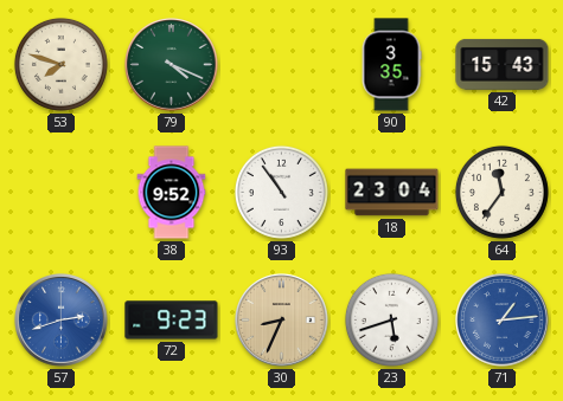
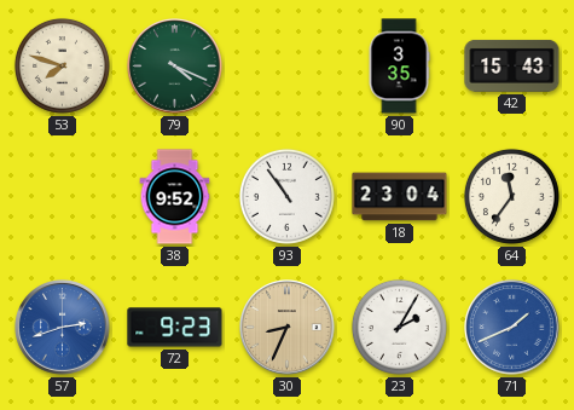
23: 5:42 -> 2:05 (399, 327)
71: 1:14 -> 1:41 (512, 328)
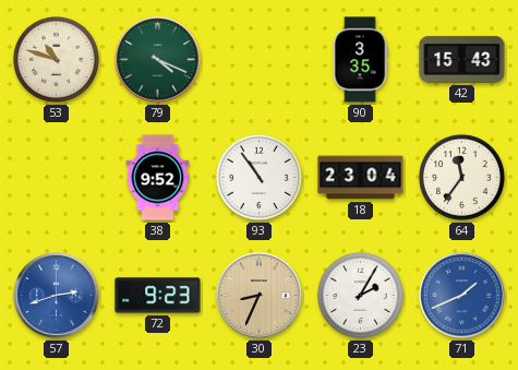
53: 7:48 -> 10:48 (56, 59)
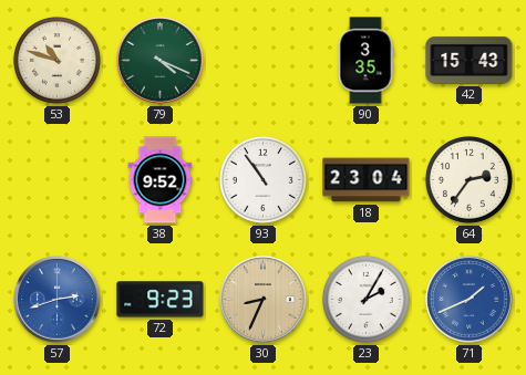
64: 11:36 -> 2:36 (468, 179)
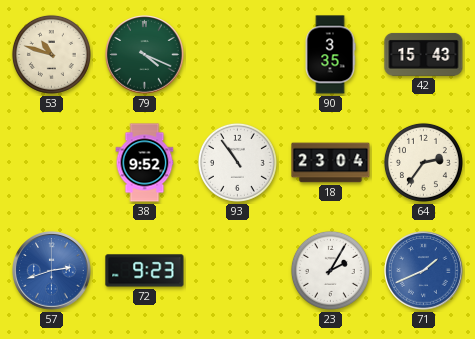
30: 8:34 -> none (264, 300)
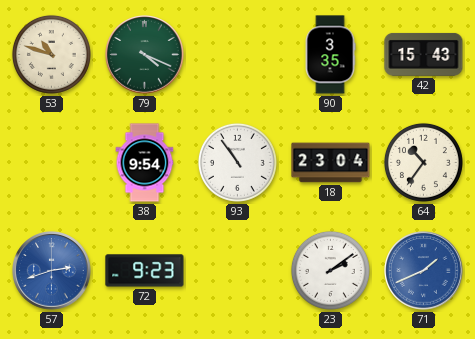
38: 9:52 -> 9:54 (145, 163)
64: 2:36 -> 10:36 (423, 162)
23: 2:05 -> 2:09 (330, 270)
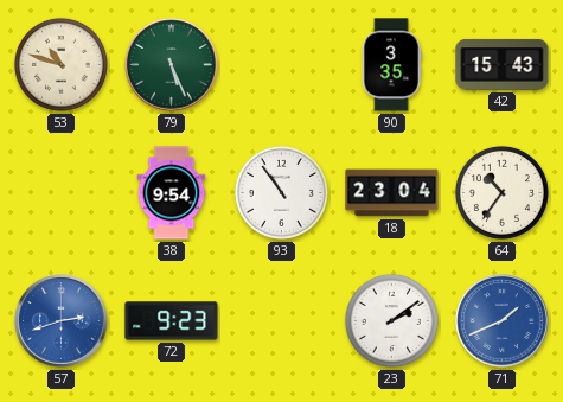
79: 4:19 -> 5:26 (172, 65)
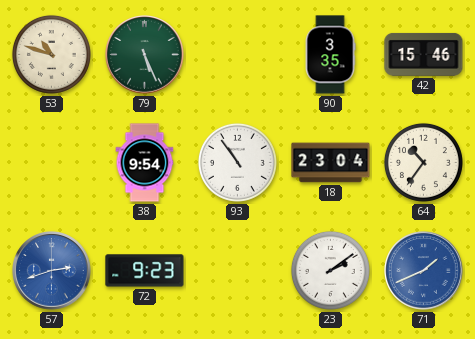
42: 15:43 -> 15:46 (424, 54)
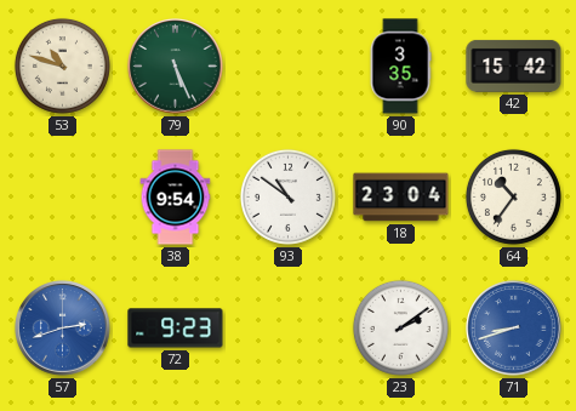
42: 15:46 -> 15:42 (514, 65)
93: 10:54 -> 10:51 (287, 196)
71: 1:41 -> 8:42 (514, 329)
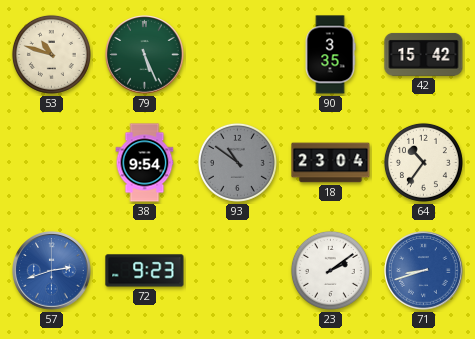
93 dial: white -> grey (237, 162)
